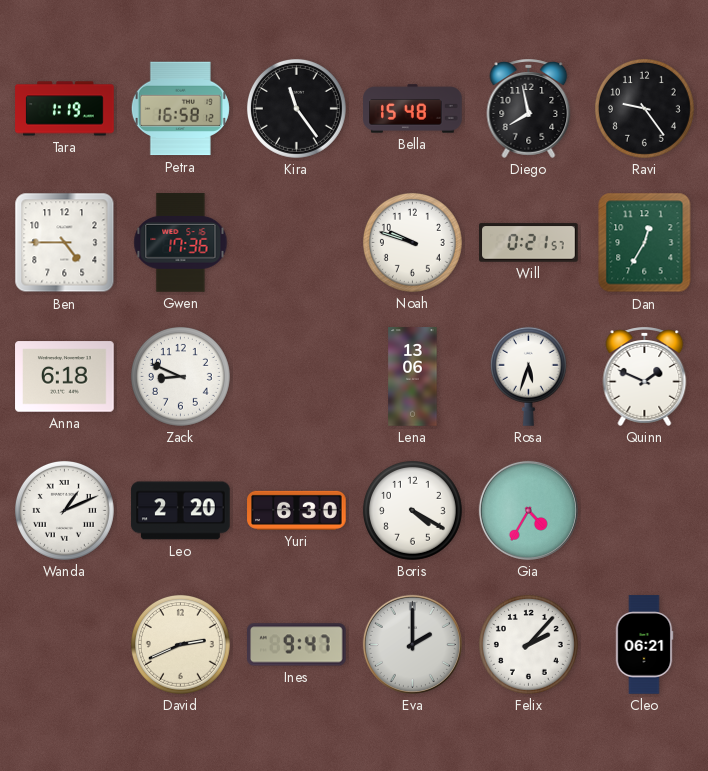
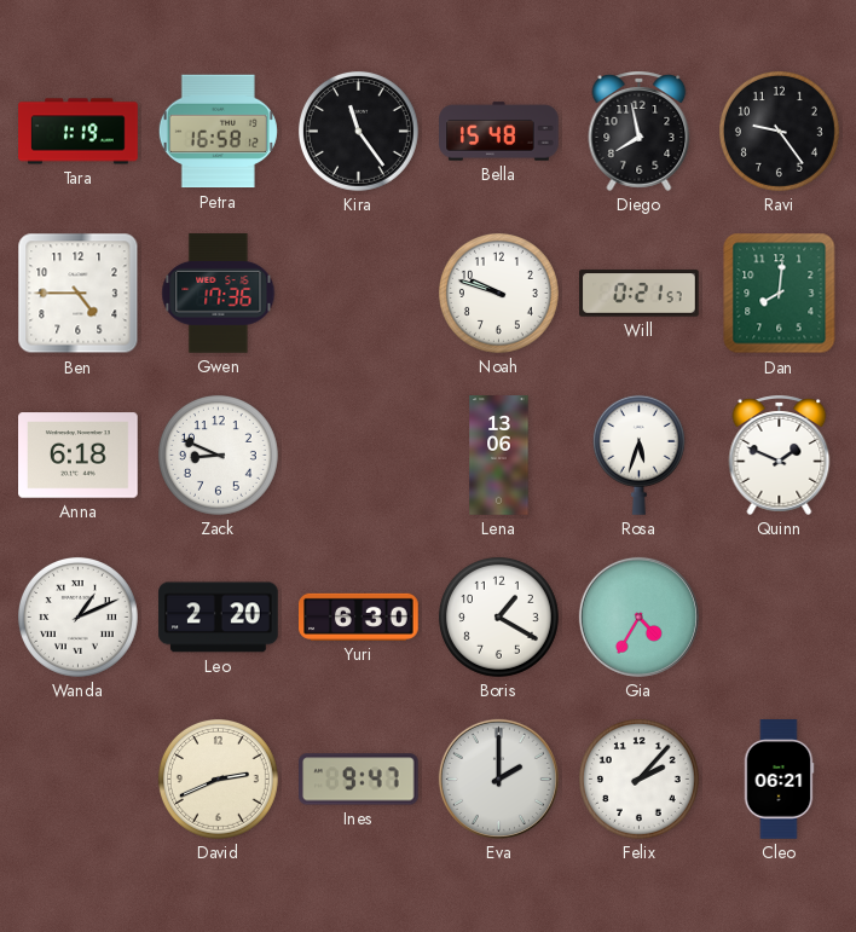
Dan: 12:35 -> 8:01 (780, 294)
Boris: 4:20 -> 1:20 (498, 616)
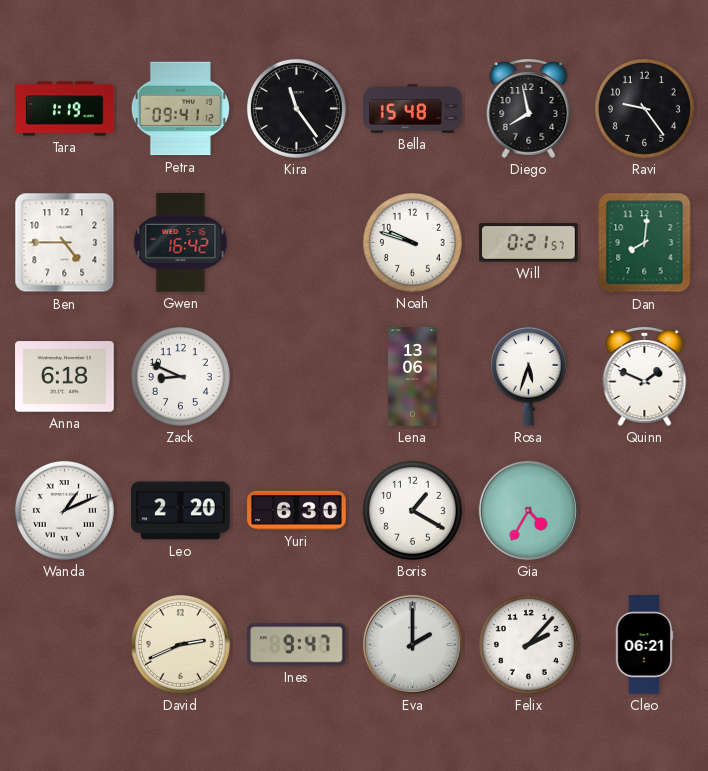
Petra: 16:58 -> 09:41 (180, 109)
Gwen: 17:36 -> 16:42 (181, 243)
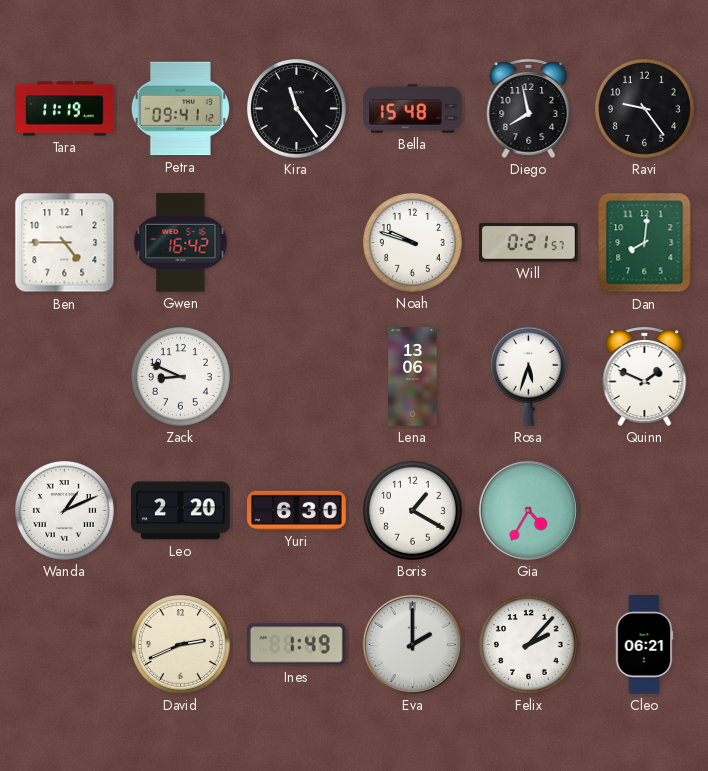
Tara: 1:19 -> 11:19 (65, 109)
Anna: 6:18 -> none (65, 377)
Ines: 9:47 -> 1:49 (297, 645)
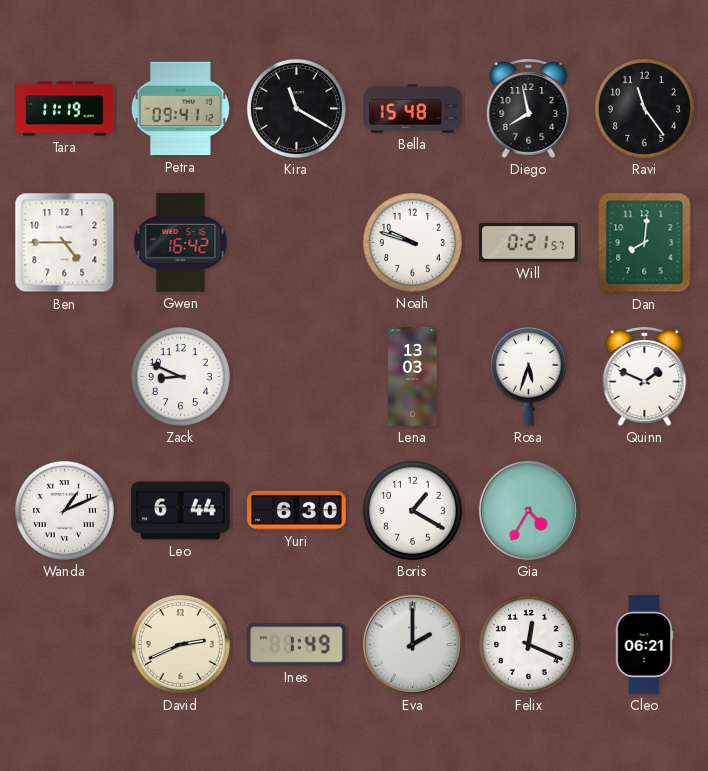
Kira: 11:24 -> 11:20 (296, 108)
Ravi: 9:24 -> 11:24 (644, 108)
Lena: 13:06 -> 13:03 (413, 377)
Leo: 2:20 -> 6:44 (181, 511)
Felix: 2:07 -> 12:19 (528, 644)
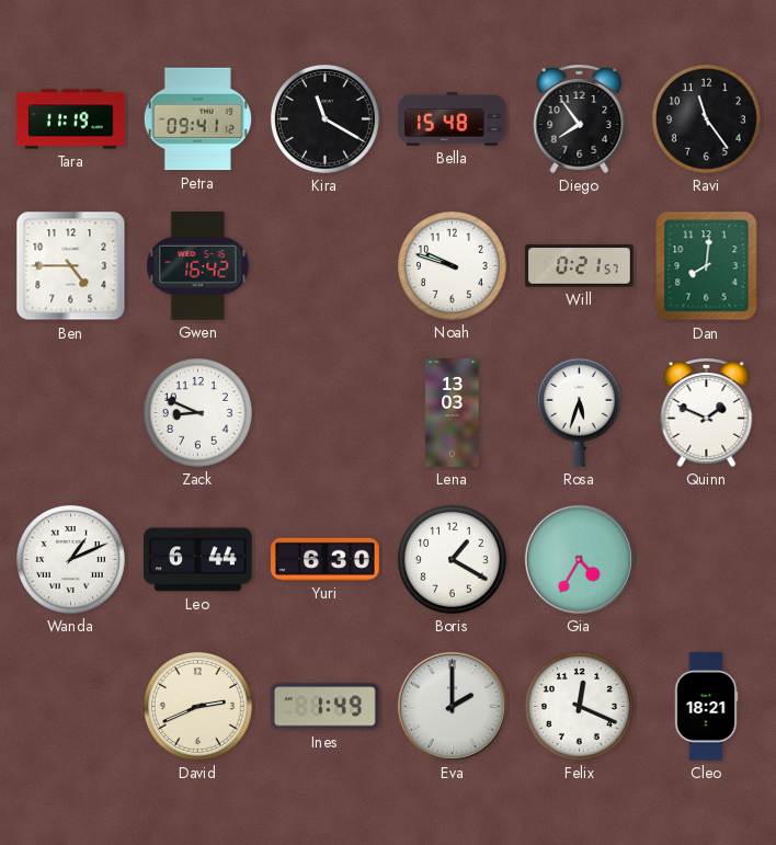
Diego: 7:58 -> 7:54 (580, 118)
Cleo: 06:21 -> 18:21 (706, 707)
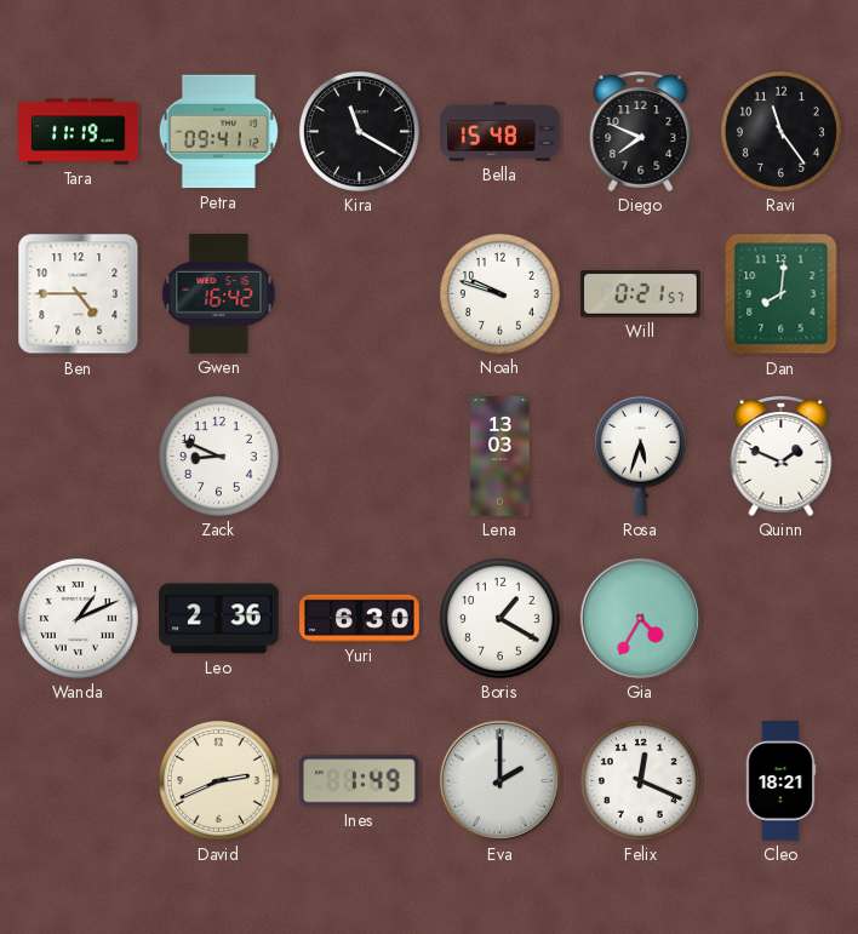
Diego: 7:54 -> 7:49 (641, 131)
Leo: 6:44 -> 2:36 (219, 619)
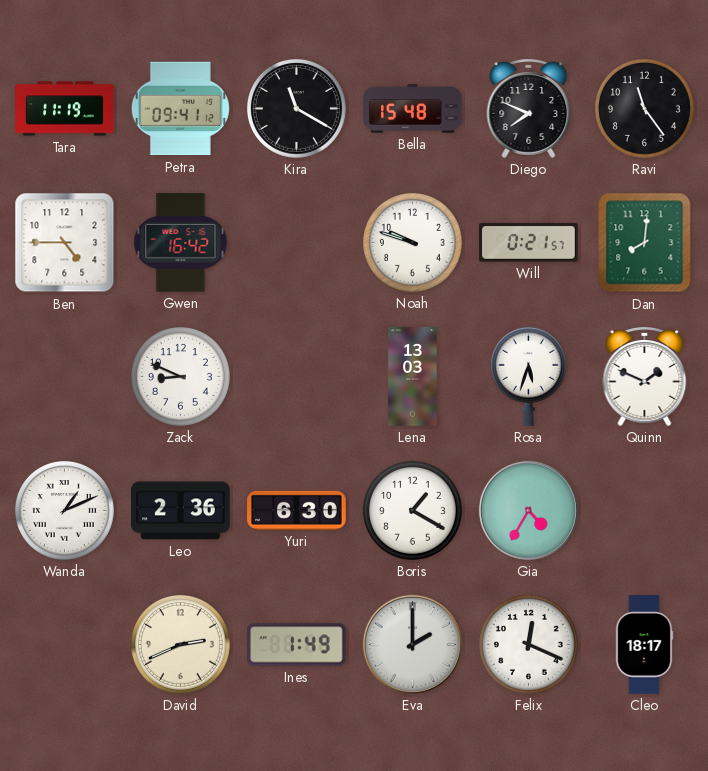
Cleo: 18:21 -> 18:17 (644, 645)
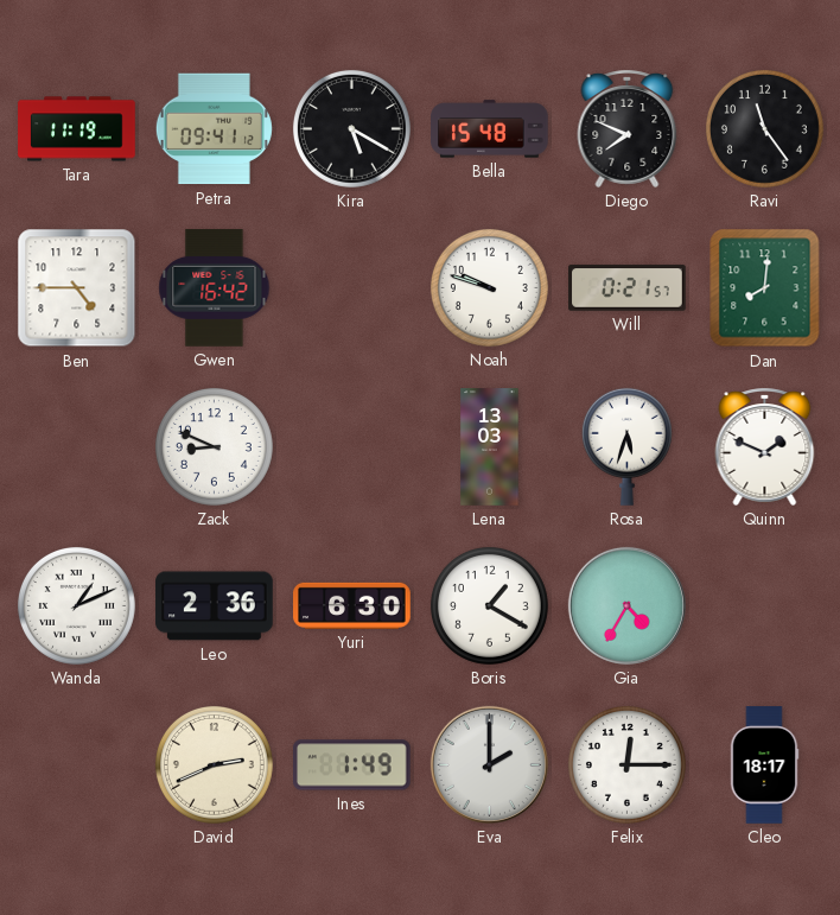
Kira: 11:20 -> 5:20 (351, 128)
Felix: 12:19 -> 12:15 (626, 764)
